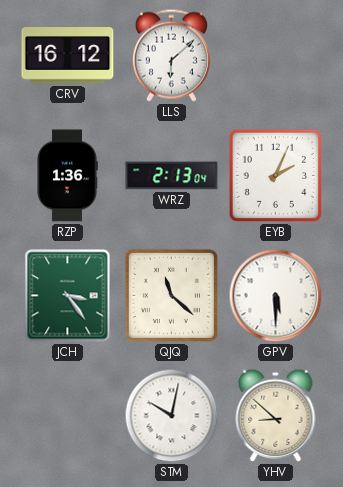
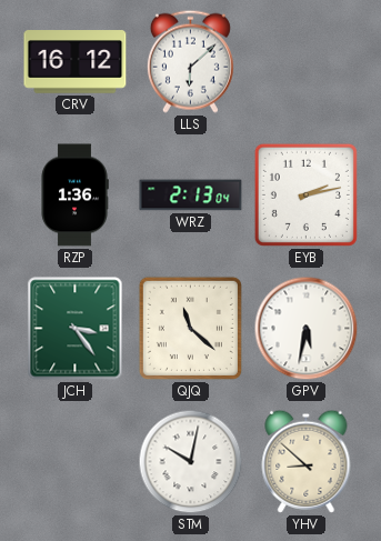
EYB: 2:04 -> 2:13 (305, 194)
GPV: 5:30 -> 5:32 (307, 329)
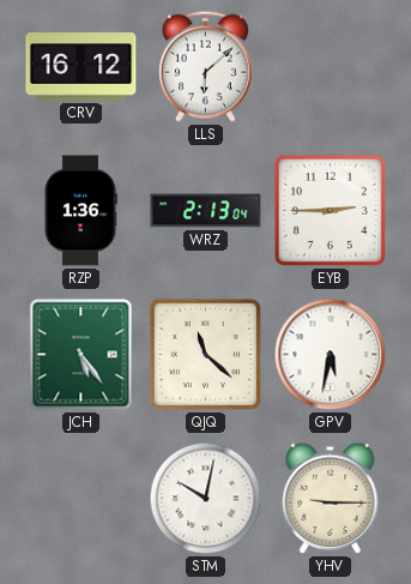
EYB: 2:13 -> 2:45 (330, 210)
JCH: 3:24 -> 5:24 (81, 355)
YHV: 8:52 -> 9:15 (331, 498)
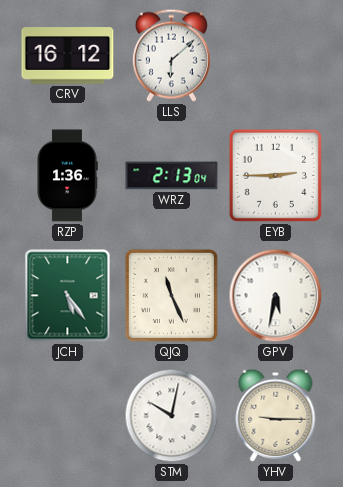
QJQ: 11:22 -> 11:26 (171, 295)
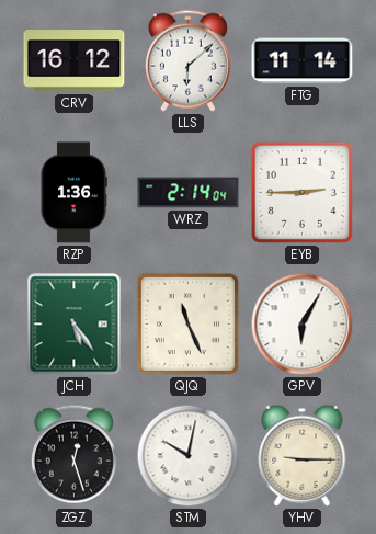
FTG: none -> 11:14 (303, 61)
WRZ: 2:13 -> 2:14 (189, 193)
GPV: 5:32 -> 6:05 (303, 325)
ZGZ: none -> 12:27 (73, 455)
